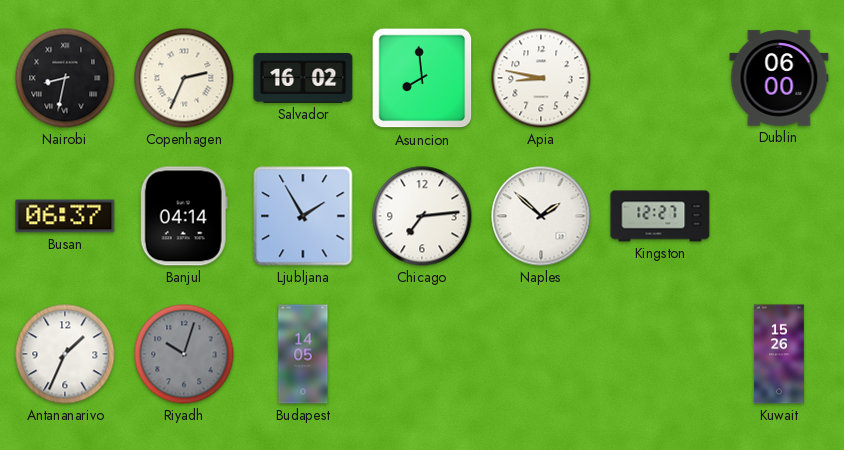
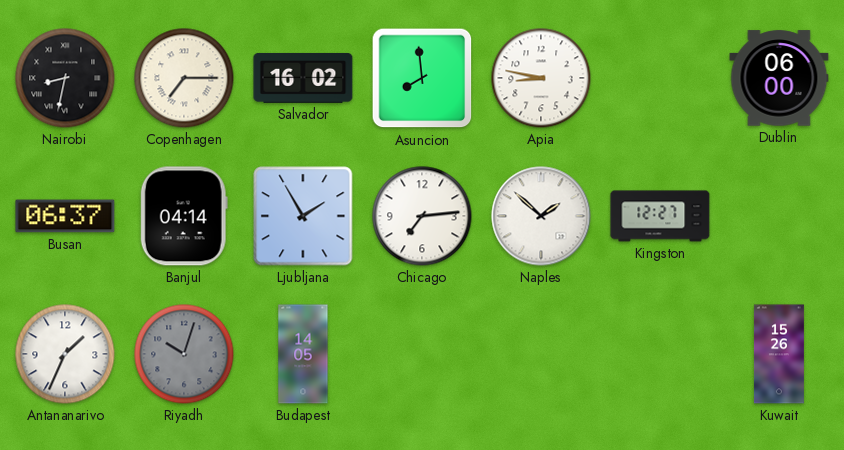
Copenhagen: 2:34 -> 7:15 (184, 78)
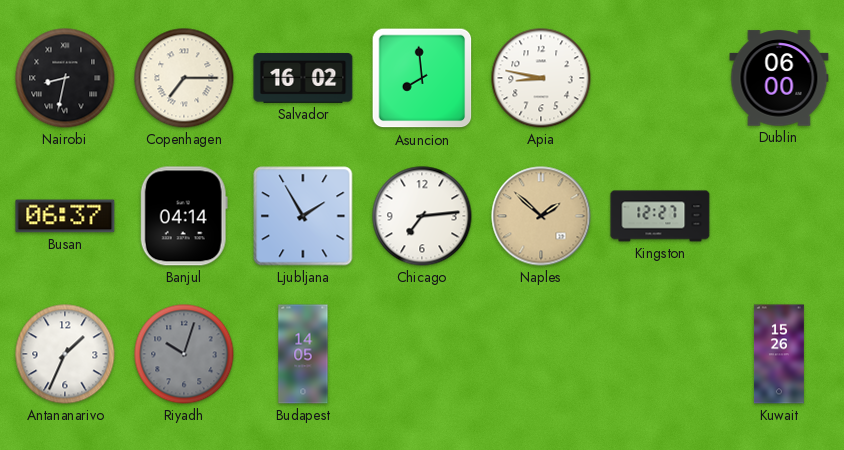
Naples dial: white -> champagne (541, 216)
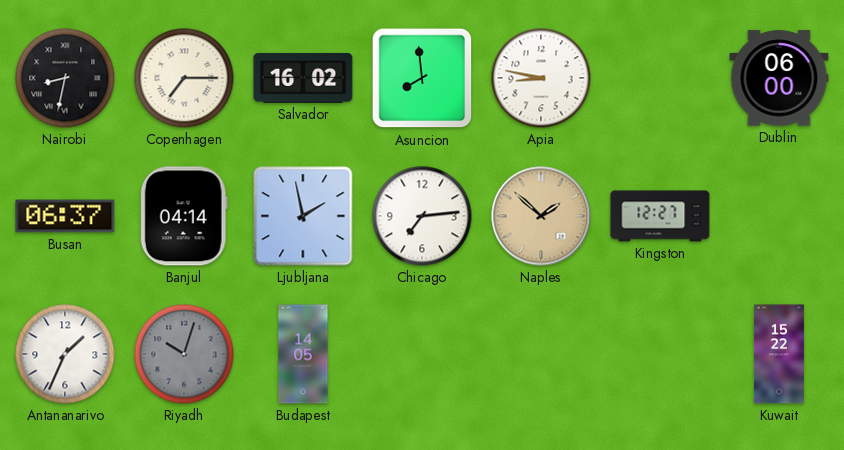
Ljubljana: 1:55 -> 1:58 (303, 216)
Kuwait: 15:26 -> 15:22 (779, 354)
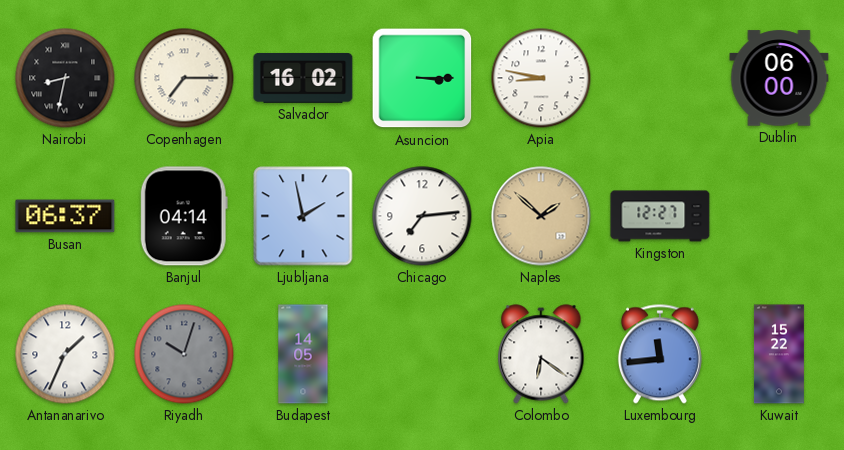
Asuncion: 7:59 -> 3:15 (422, 78)
Colombo: none -> 6:21 (541, 354)
Luxembourg: none -> 11:44 (660, 354)
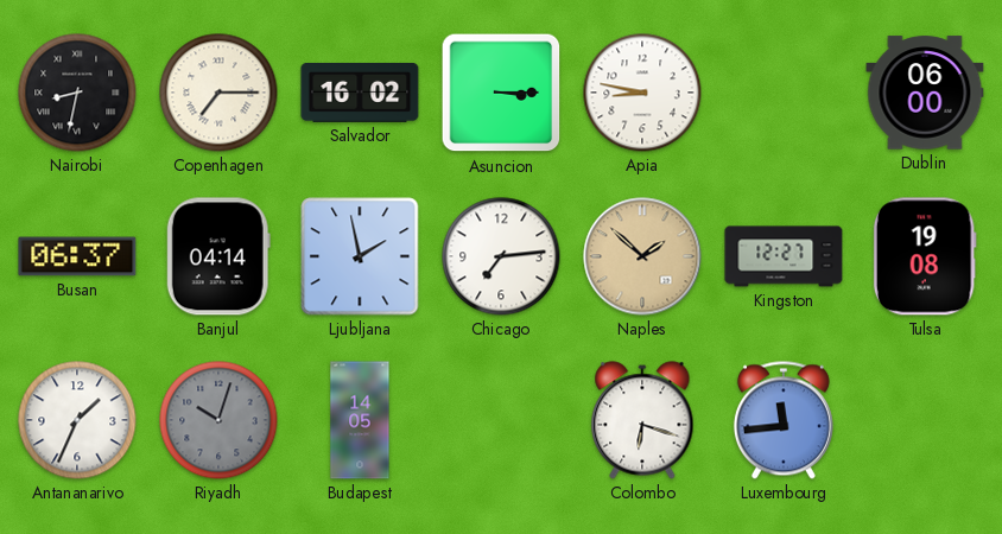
Tulsa: none -> 19:08 (925, 256)
Colombo: 6:21 -> 6:18 (642, 420)
Kuwait: 15:22 -> none (779, 354)
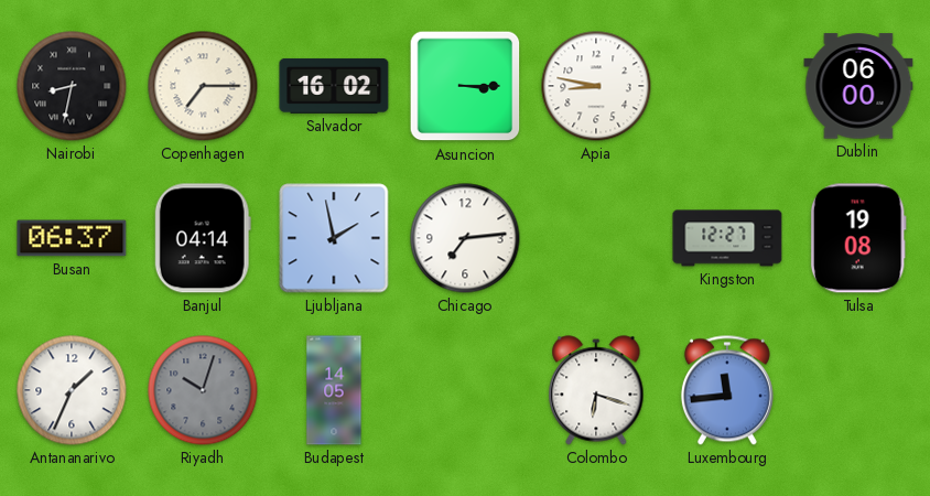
Naples: 1:52 -> none (642, 256)
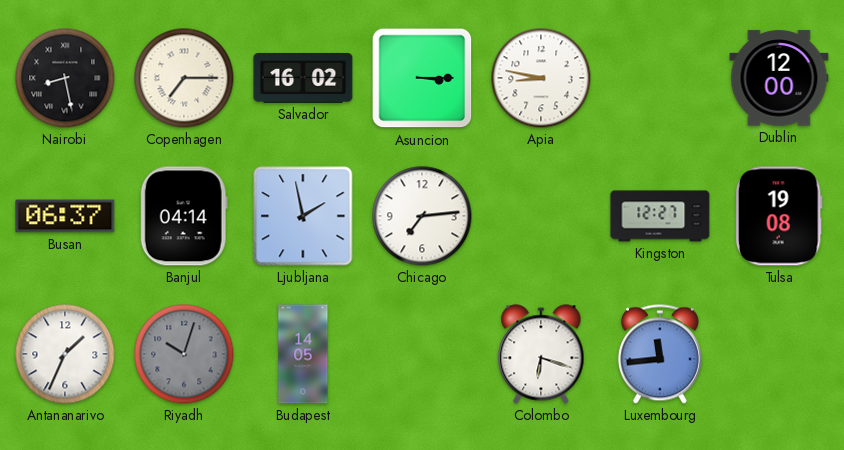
Nairobi: 8:32 -> 8:28 (65, 78)
Dublin: 06:00 -> 12:00 (779, 78)
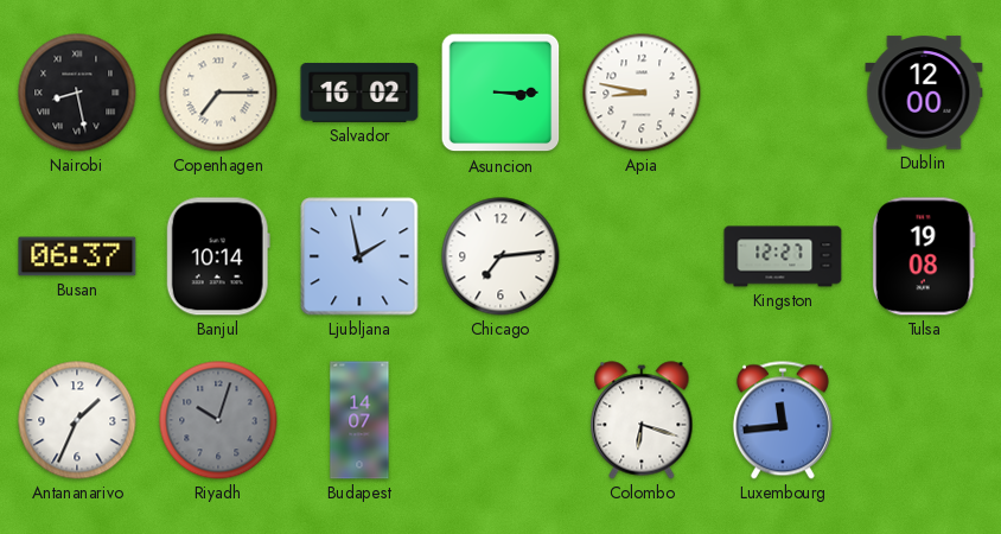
Banjul: 04:14 -> 10:14 (218, 256)
Budapest: 14:05 -> 14:07 (359, 420)
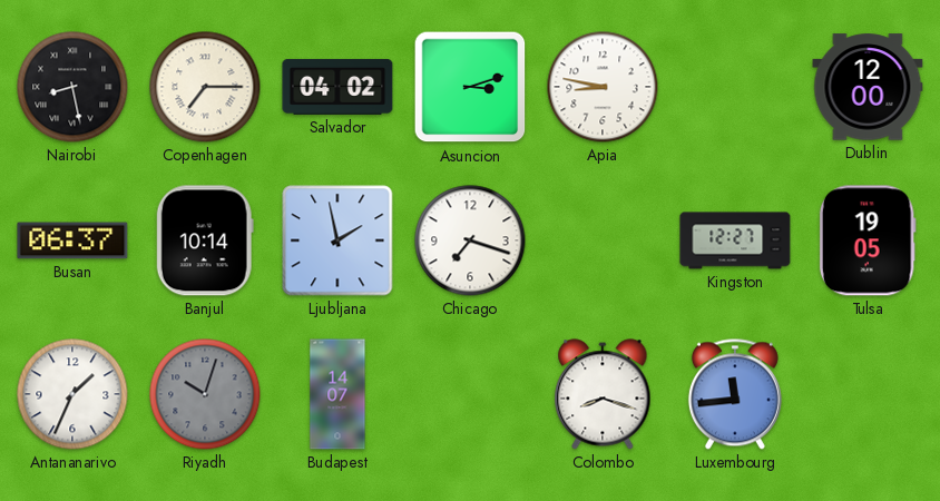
Salvador: 16:02 -> 04:02 (337, 87)
Asuncion: 3:15 -> 3:12 (470, 87)
Chicago: 7:14 -> 7:18 (470, 240)
Tulsa: 19:08 -> 19:05 (868, 240)
Colombo: 6:18 -> 8:18 (603, 394)
